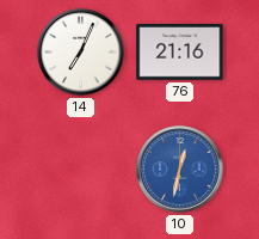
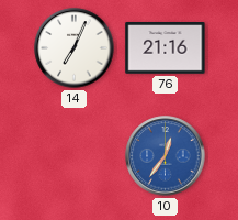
10: 12:32 -> 12:36 (166, 156)
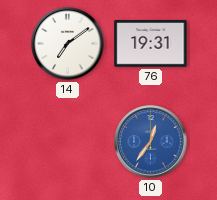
14: 7:04 -> 7:09 (68, 44)
76: 21:16 -> 19:31 (151, 44)
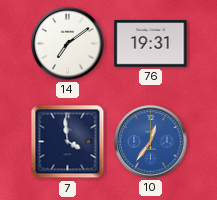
7: none -> 3:59 (68, 142)
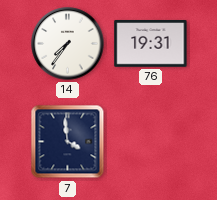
14: 7:09 -> 7:36 (68, 44)
10: 12:36 -> none (151, 142)
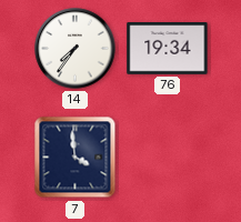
76: 19:31 -> 19:34 (168, 49)
